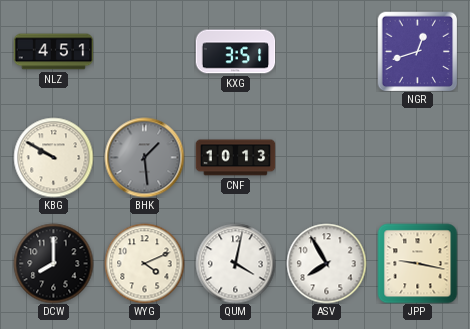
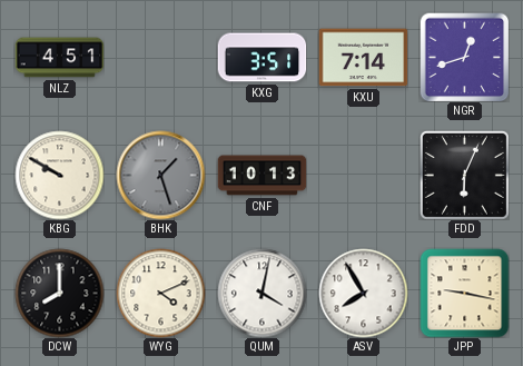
KXU: none -> 7:14 (363, 58)
BHK: 1:29 -> 1:27 (160, 175)
FDD: none -> 6:04 (464, 175)
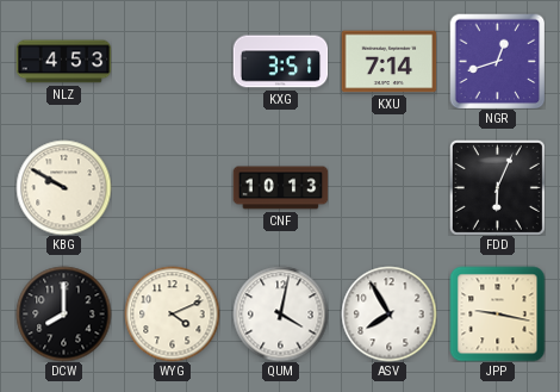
NLZ: 4:51 -> 4:53 (63, 62)
BHK: 1:27 -> none (160, 175)
